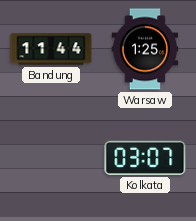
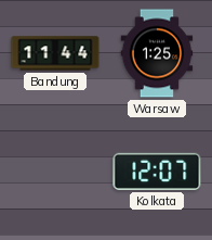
Kolkata: 03:07 -> 12:07 (157, 172)
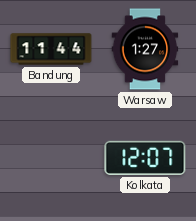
Warsaw: 1:25 -> 1:27 (145, 49)
